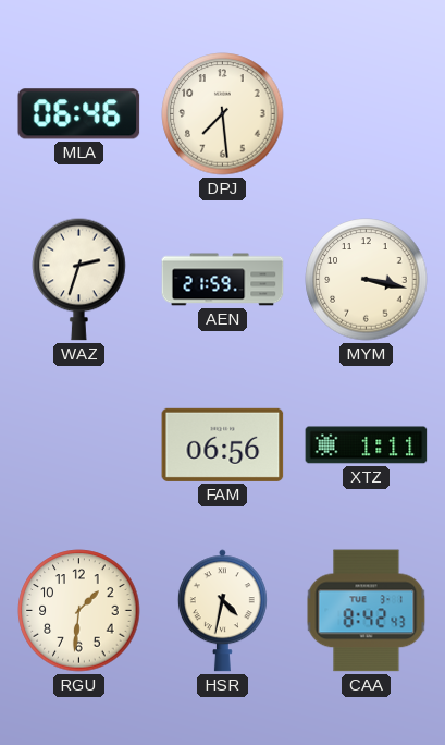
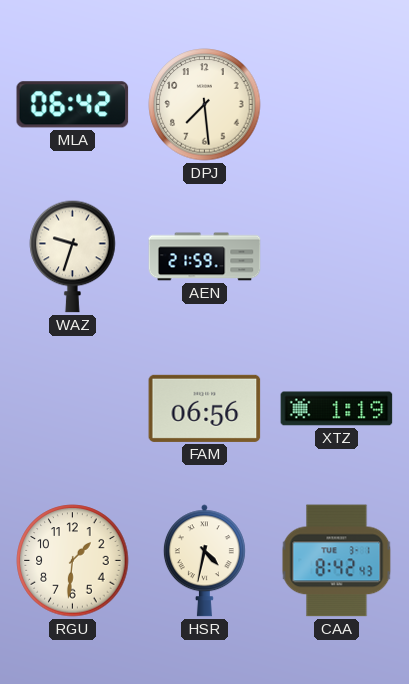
MLA: 06:46 -> 06:42 (73, 105)
WAZ: 2:33 -> 9:33 (73, 256)
MYM: 3:17 -> none (367, 280)
XTZ: 1:11 -> 1:19 (337, 409)
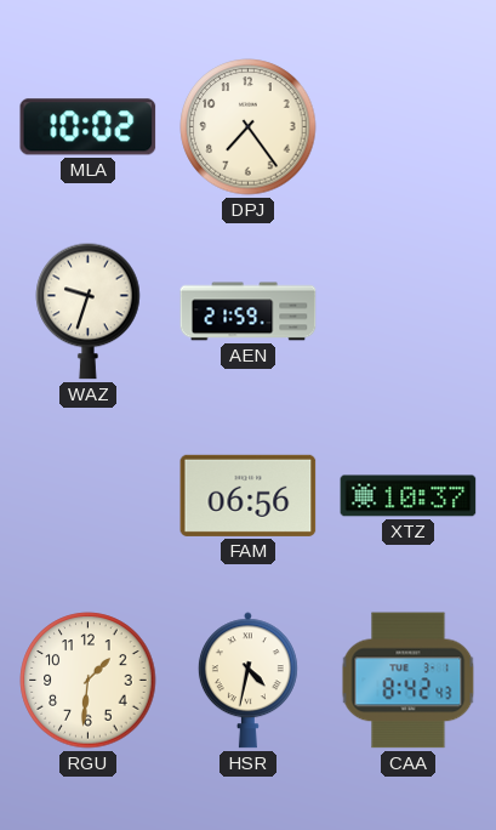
MLA: 06:42 -> 10:02 (89, 127)
DPJ: 7:29 -> 7:24 (249, 127)
XTZ: 1:19 -> 10:37 (409, 496)
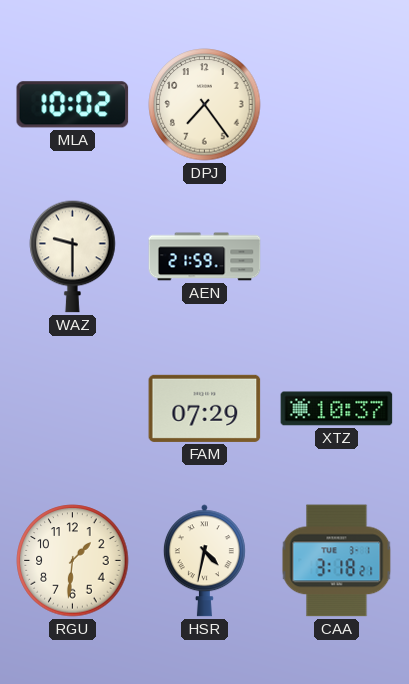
WAZ: 9:33 -> 9:30 (73, 256)
FAM: 06:56 -> 07:29 (205, 408)
CAA: 8:42 -> 3:18 (337, 561)
